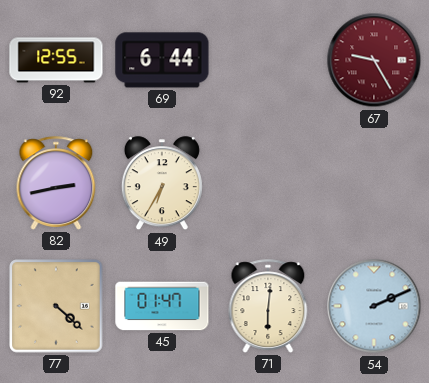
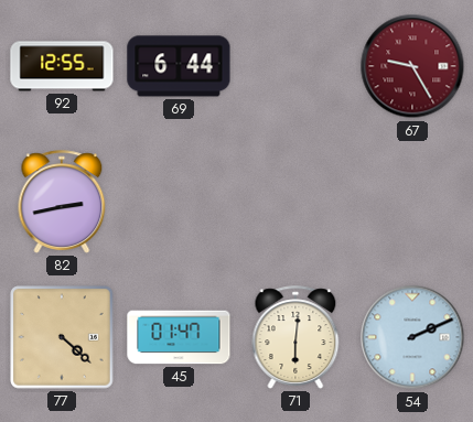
49: 6:35 -> none (162, 184)
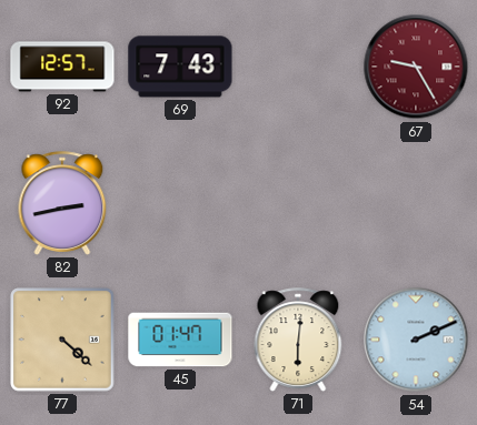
92: 12:55 -> 12:57 (62, 67)
69: 6:44 -> 7:43 (180, 67)
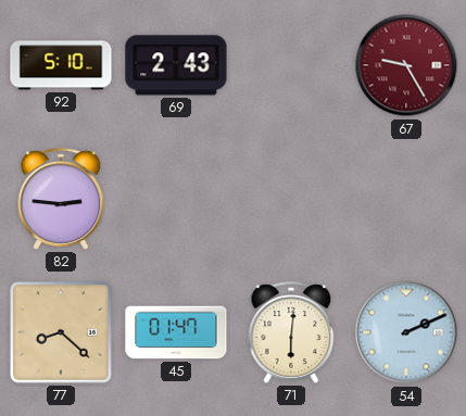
92: 12:57 -> 5:10 (61, 65)
69: 7:43 -> 2:43 (176, 65)
82: 2:43 -> 2:46 (61, 199)
77: 4:22 -> 8:22 (61, 332)
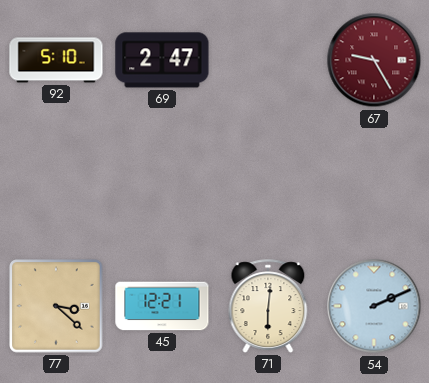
69: 2:43 -> 2:47 (162, 60)
82: 2:46 -> none (61, 199)
77: 8:22 -> 3:22 (56, 306)
45: 01:47 -> 12:21 (162, 306)
